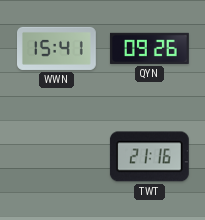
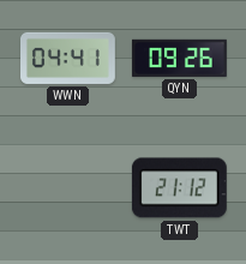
WWN: 15:41 -> 04:41 (68, 58)
TWT: 21:16 -> 21:12 (179, 188)
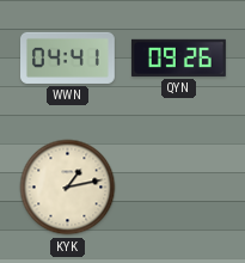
KYK: none -> 1:13 (68, 188)
TWT: 21:12 -> none (179, 188)
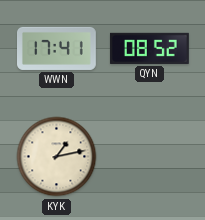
WWN: 04:41 -> 17:41 (57, 48)
QYN: 09:26 -> 08:52 (149, 48)
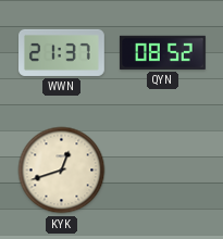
WWN: 17:41 -> 21:37 (62, 52)
KYK: 1:13 -> 12:42 (62, 171)
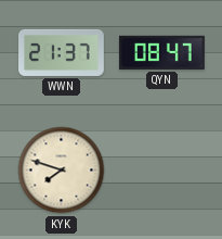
QYN: 08:52 -> 08:47 (161, 52)
KYK: 12:42 -> 7:48 (62, 171)
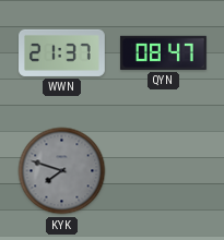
KYK dial: cream -> grey (62, 171)
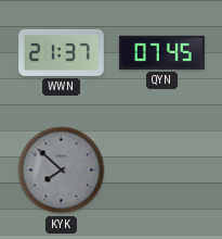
QYN: 08:47 -> 07:45 (161, 52)
KYK: 7:48 -> 7:52 (62, 171)
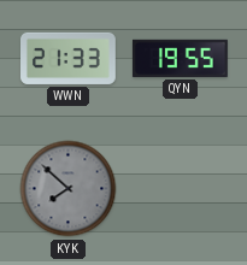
WWN: 21:37 -> 21:33 (69, 58)
QYN: 07:45 -> 19:55 (180, 58)
